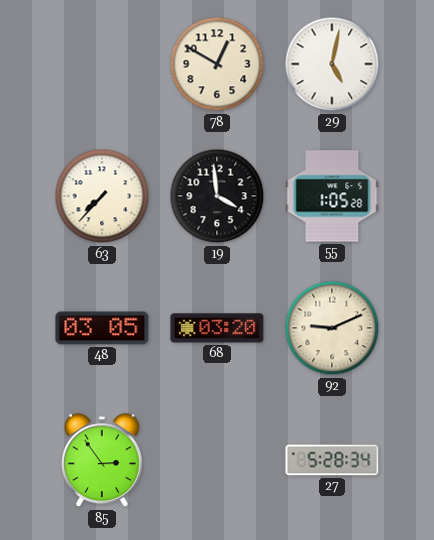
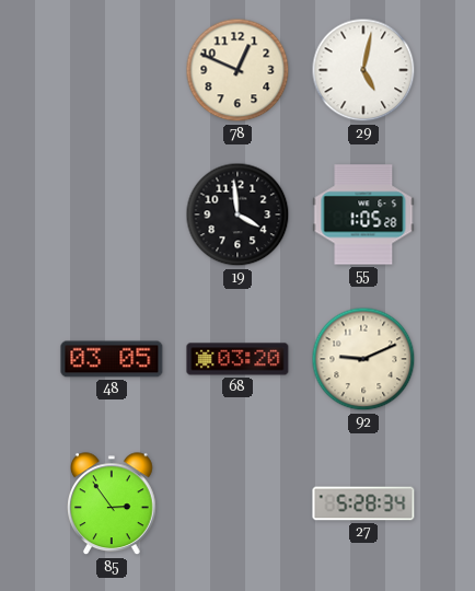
78: 12:50 -> 12:49 (237, 70)
63: 7:37 -> none (102, 196)
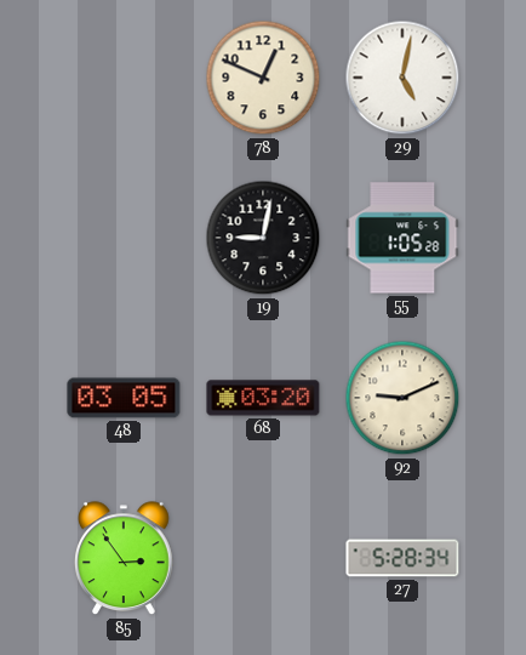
19: 3:59 -> 9:02 (263, 238)
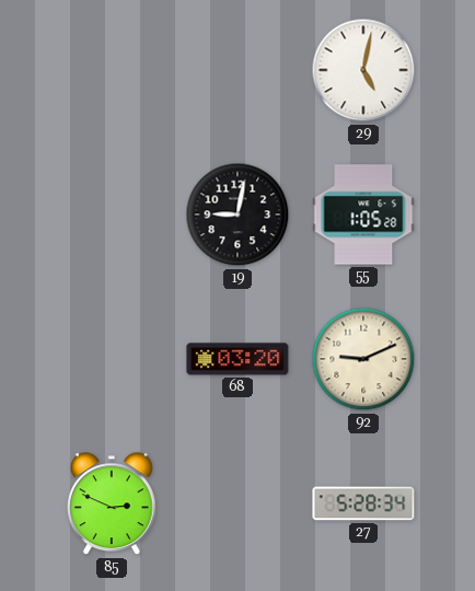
78: 12:49 -> none (263, 78)
48: 03:05 -> none (124, 398)
85: 2:54 -> 2:49 (113, 505)
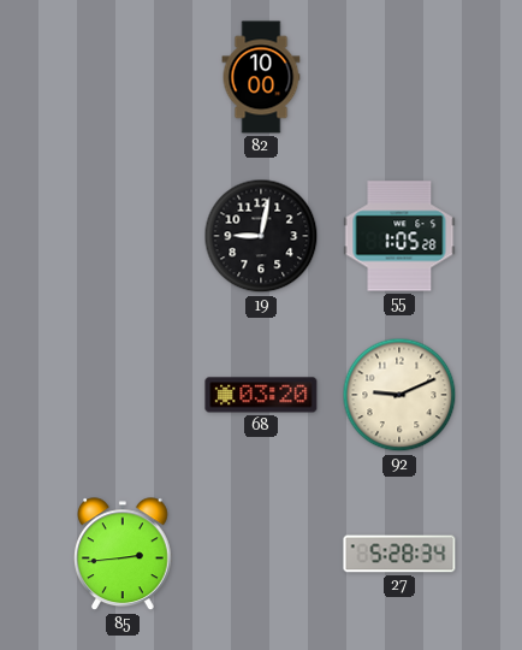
82: none -> 10:00 (261, 77)
29: 5:02 -> none (363, 70)
85: 2:49 -> 2:44 (124, 555)
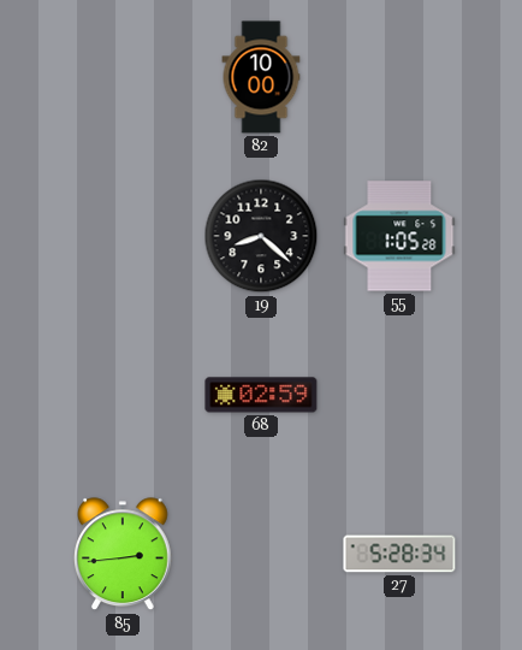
19: 9:02 -> 8:22 (261, 236)
68: 03:20 -> 02:59 (261, 395)
92: 9:11 -> none (399, 395)
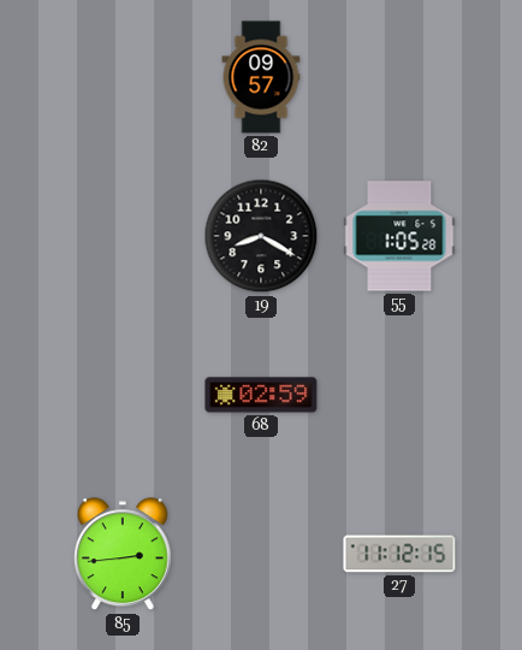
82: 10:00 -> 09:57 (261, 77)
19: 8:22 -> 8:20 (261, 236)
27: 5:28 -> 11:12 (399, 554)
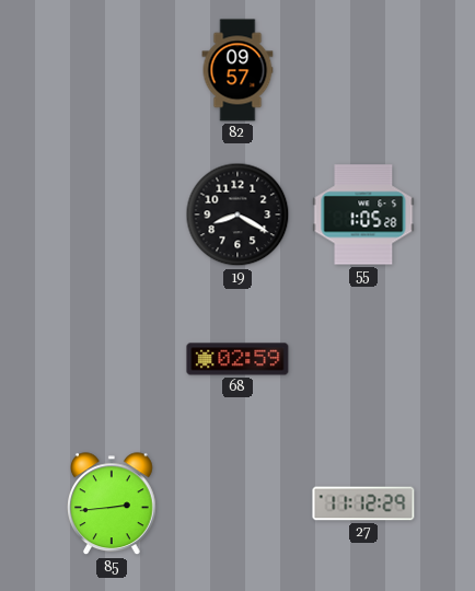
27: 11:12:15 -> 11:12:29 (363, 503)
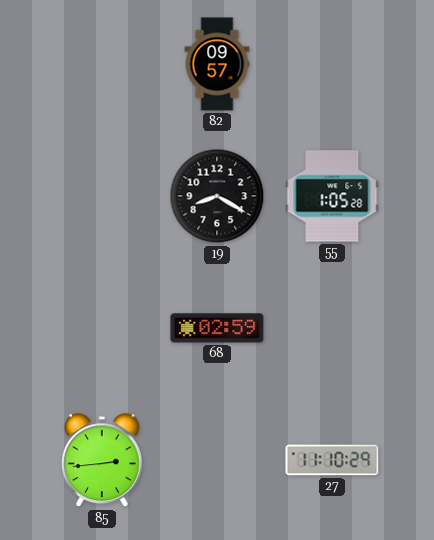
27: 11:12 -> 11:10 (332, 460)
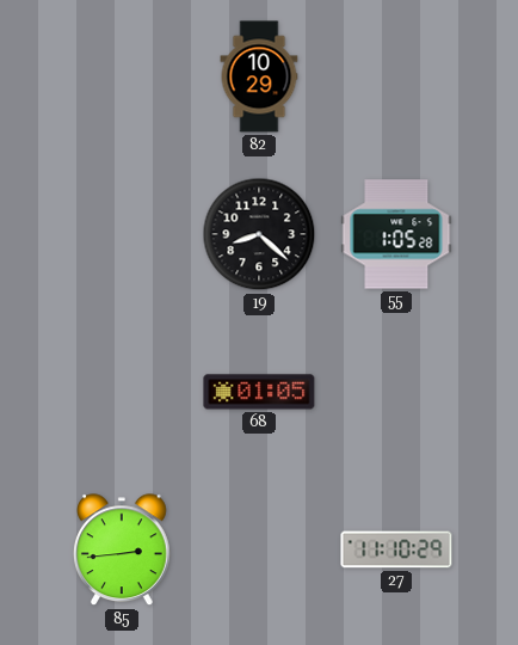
82: 09:57 -> 10:29 (259, 76)
19: 8:20 -> 8:22 (259, 234)
68: 02:59 -> 01:05 (259, 392)
